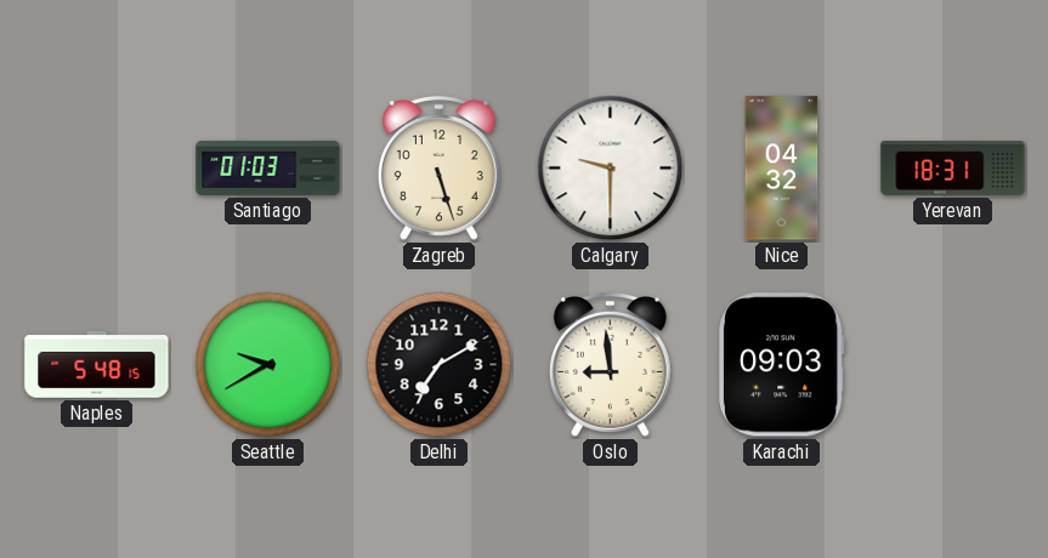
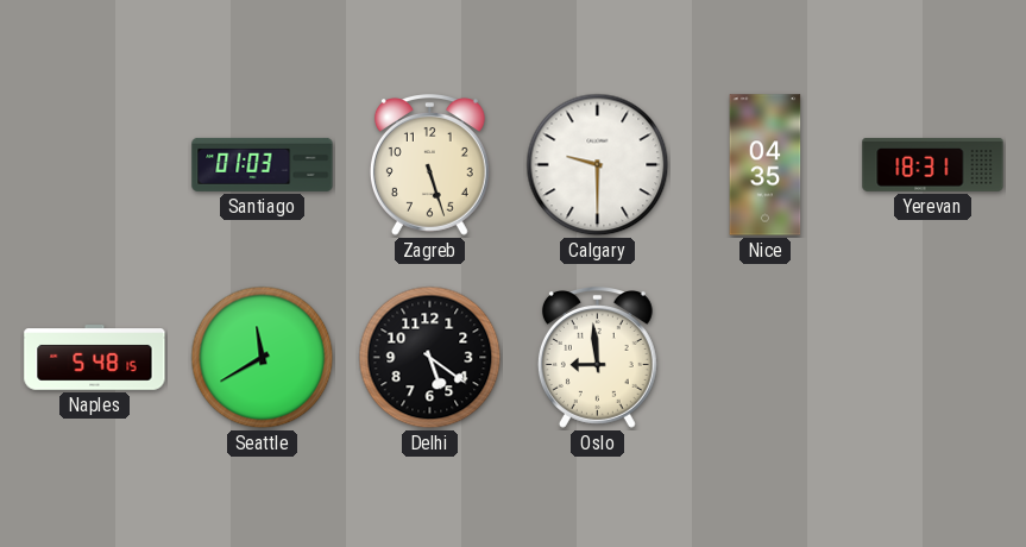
Nice: 04:32 -> 04:35 (766, 165)
Seattle: 9:40 -> 11:40 (263, 358)
Delhi: 7:10 -> 5:21 (430, 358)
Karachi: 09:03 -> none (781, 365)
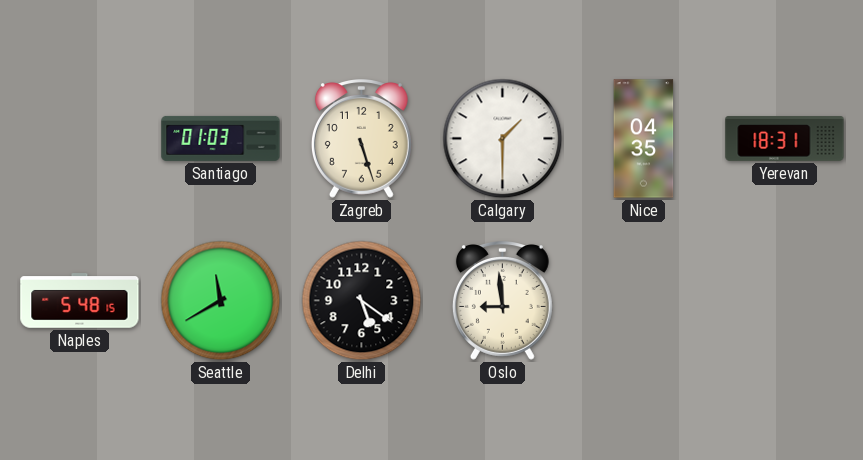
Calgary: 9:30 -> 1:30 (503, 139)
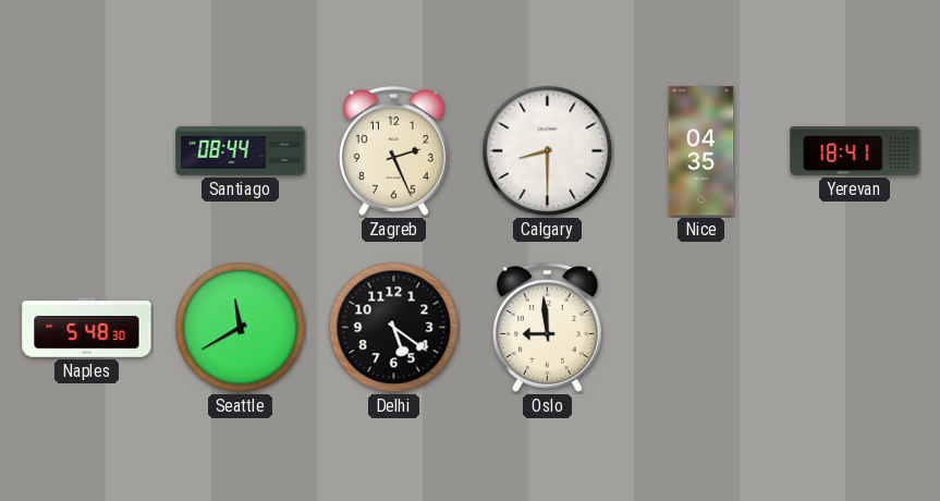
Santiago: 01:03 -> 08:44 (241, 150)
Zagreb: 5:27 -> 2:26 (393, 151)
Calgary: 1:30 -> 8:30 (548, 151)
Yerevan: 18:31 -> 18:41 (855, 151)
Naples: 5:48:15 -> 5:48:30 (87, 328)
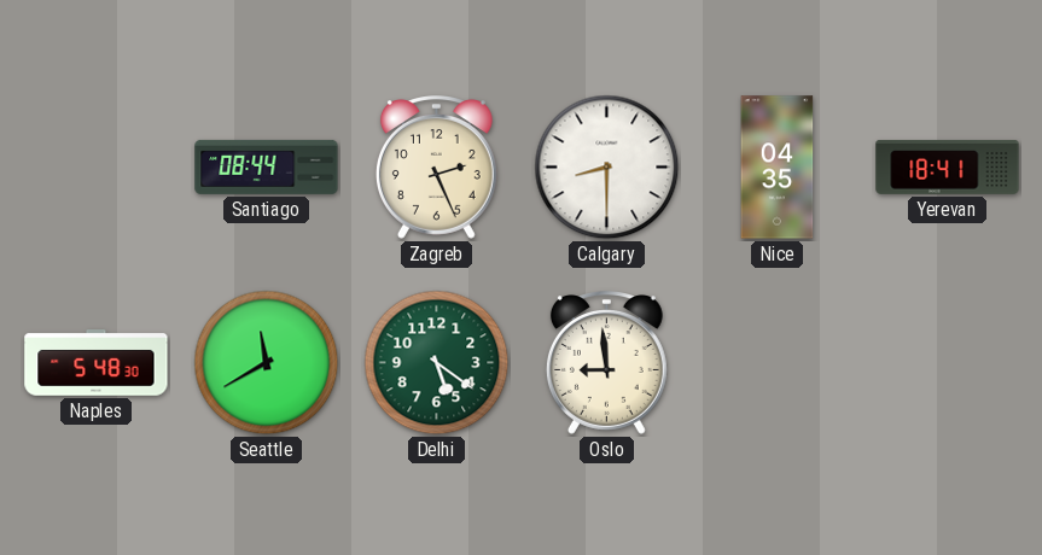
Delhi dial: black -> green (437, 363)
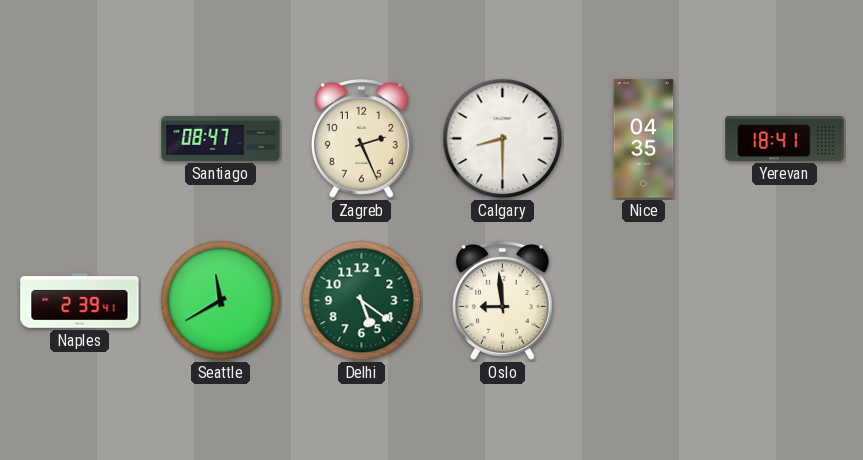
Santiago: 08:44 -> 08:47 (221, 138)
Naples: 5:48 -> 2:39 (80, 301)
